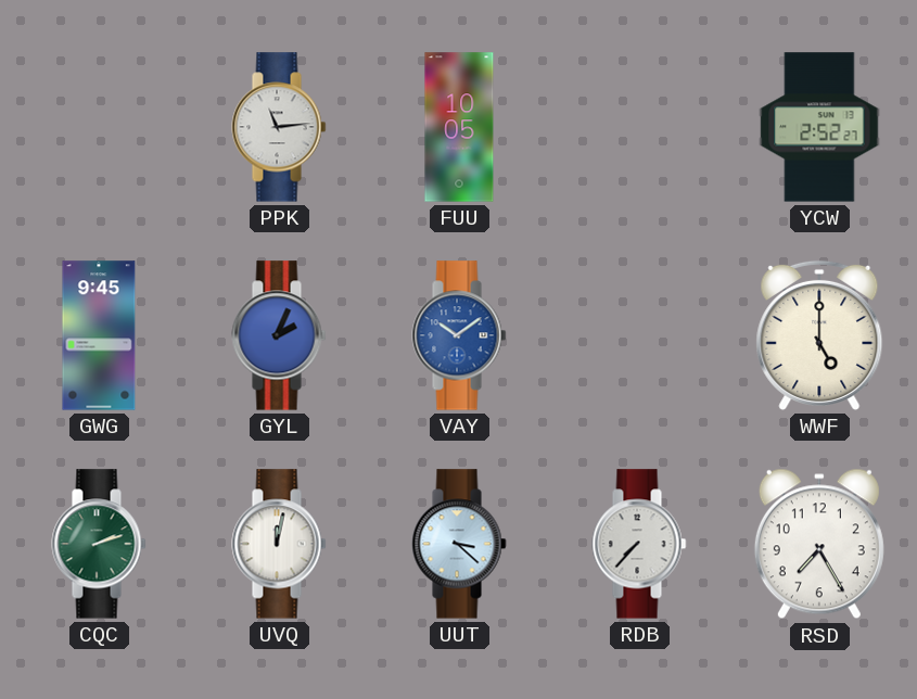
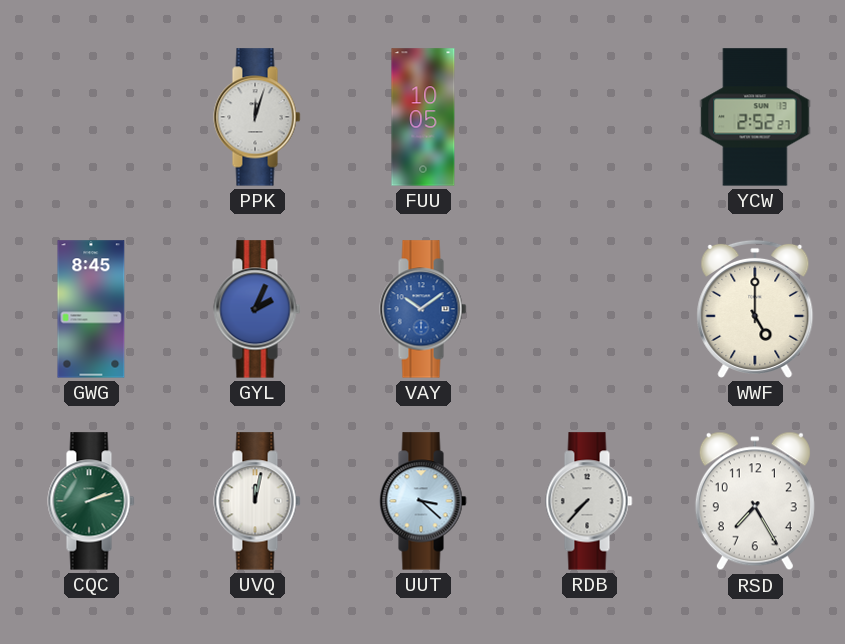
PPK: 11:14 -> 12:03 (257, 117)
GWG: 9:45 -> 8:45 (91, 309)
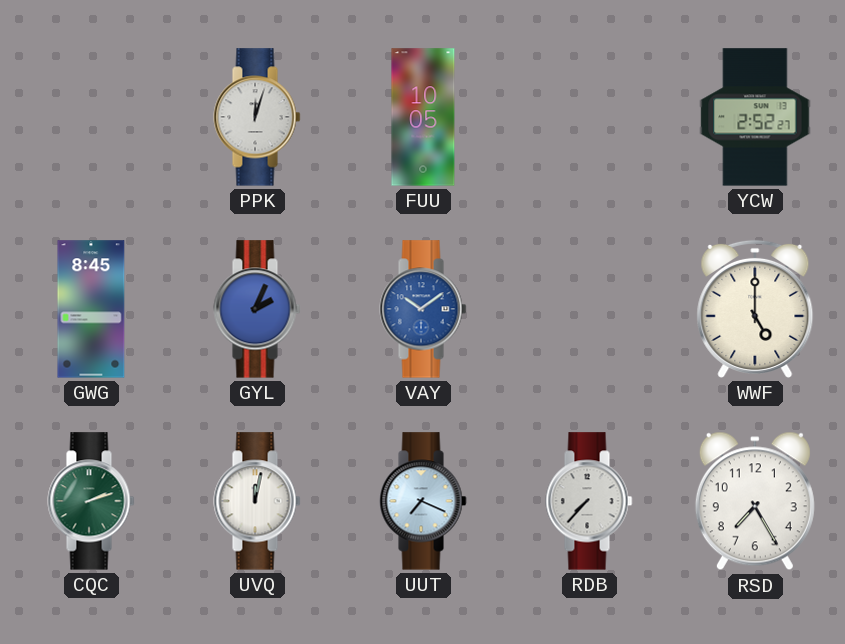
UUT: 3:22 -> 7:19 (423, 501)
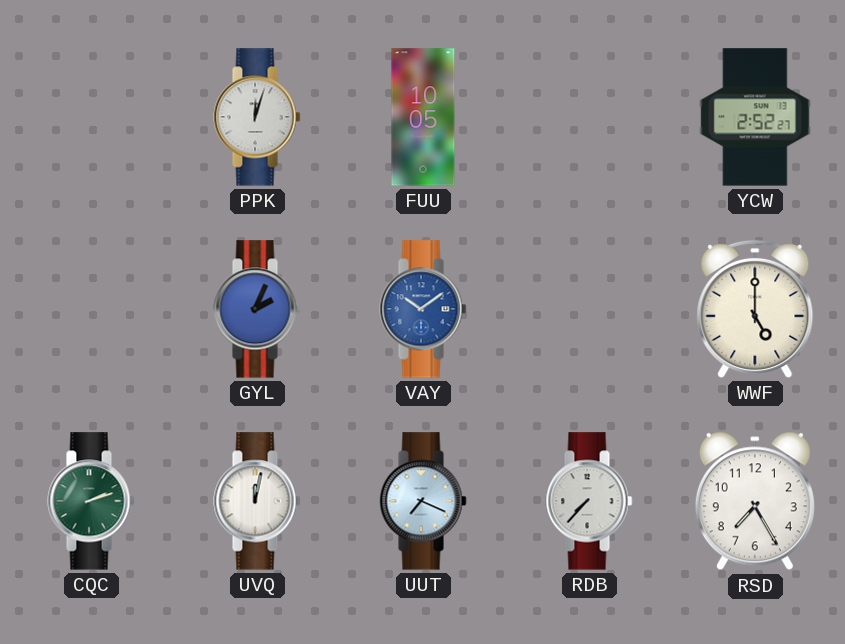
GWG: 8:45 -> none (91, 309)
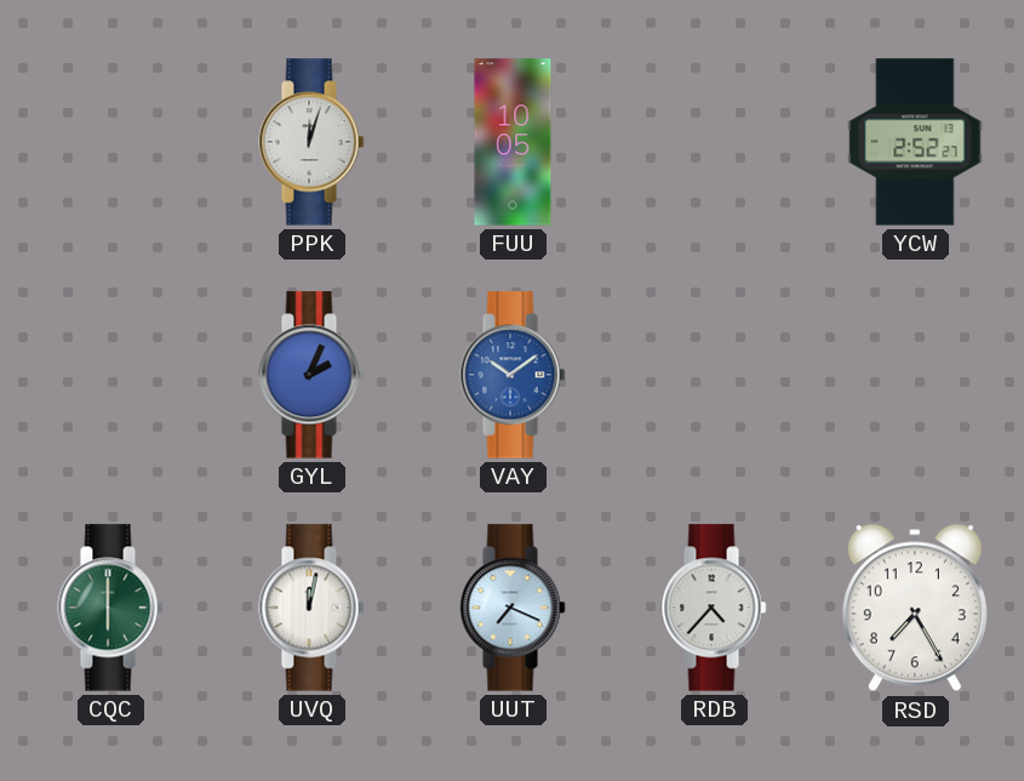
WWF: 5:00 -> none (755, 309)
CQC: 2:12 -> 6:00 (110, 608)
RDB: 7:37 -> 4:37 (714, 608)
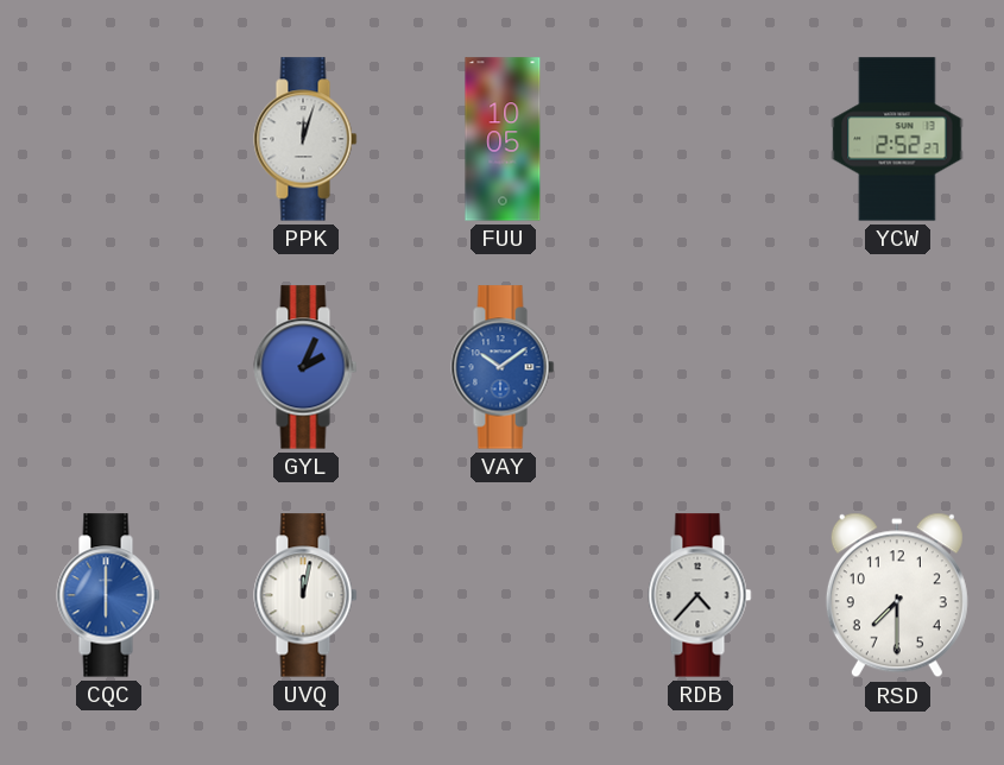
CQC dial: green -> blue (108, 595)
UUT: 7:19 -> none (513, 608)
RSD: 7:25 -> 7:30 (897, 595)
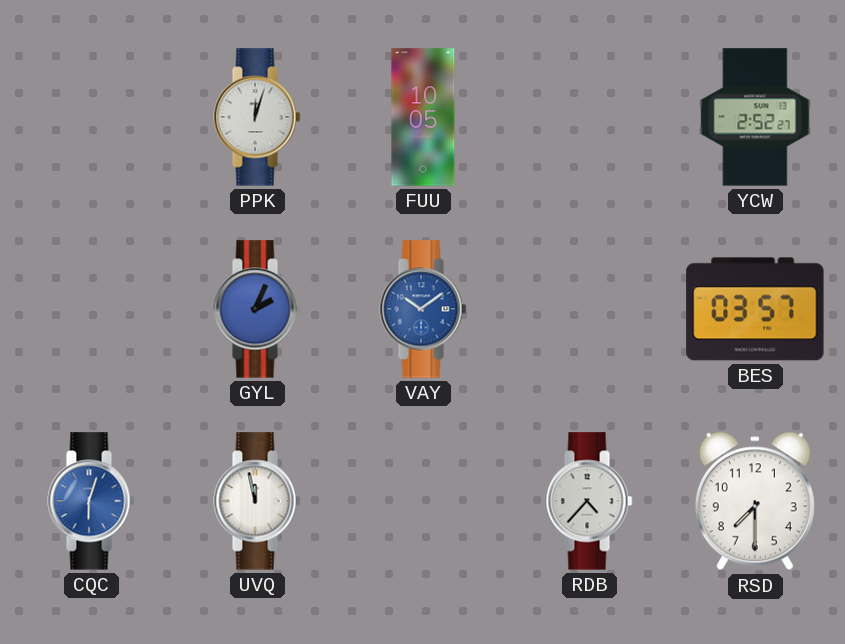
BES: none -> 03:57 (755, 309)
CQC: 6:00 -> 6:03 (91, 501)
UVQ: 12:02 -> 11:58 (257, 501)
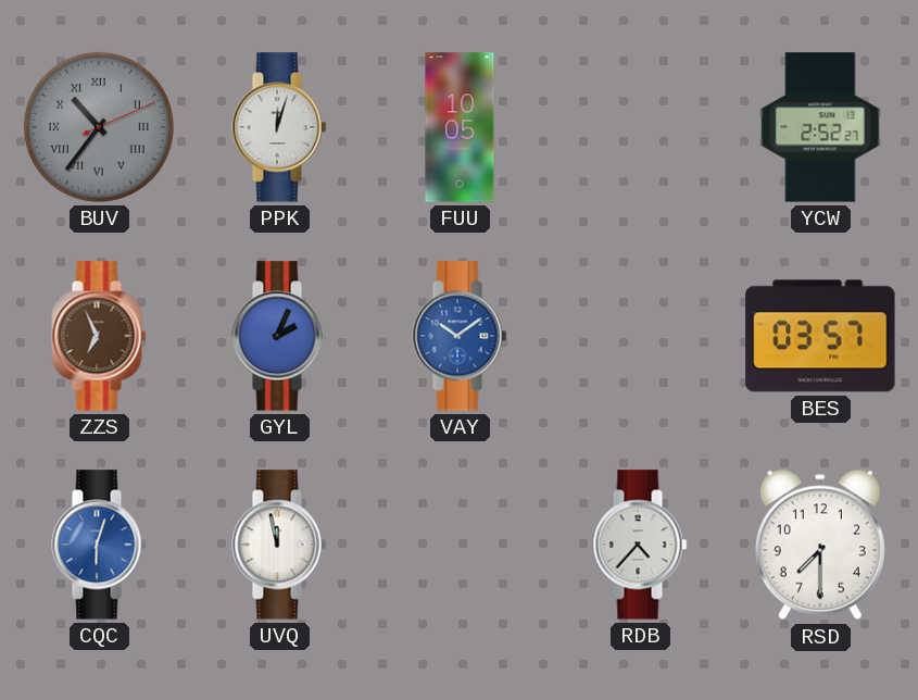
BUV: none -> 10:36 (99, 127)
ZZS: none -> 6:56 (99, 336)
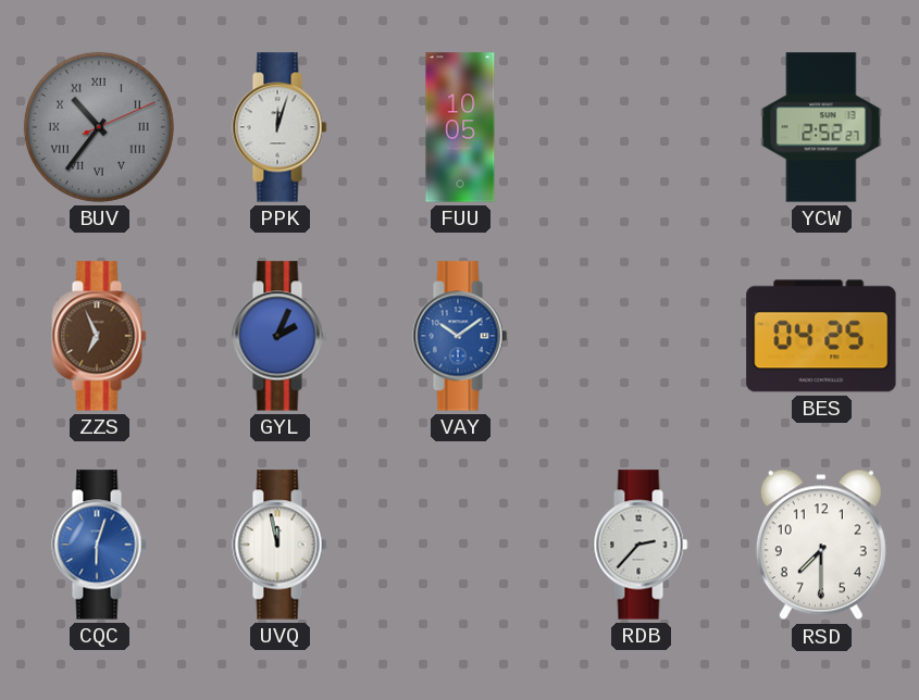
BES: 03:57 -> 04:25 (821, 336)
RDB: 4:37 -> 2:37 (641, 545)
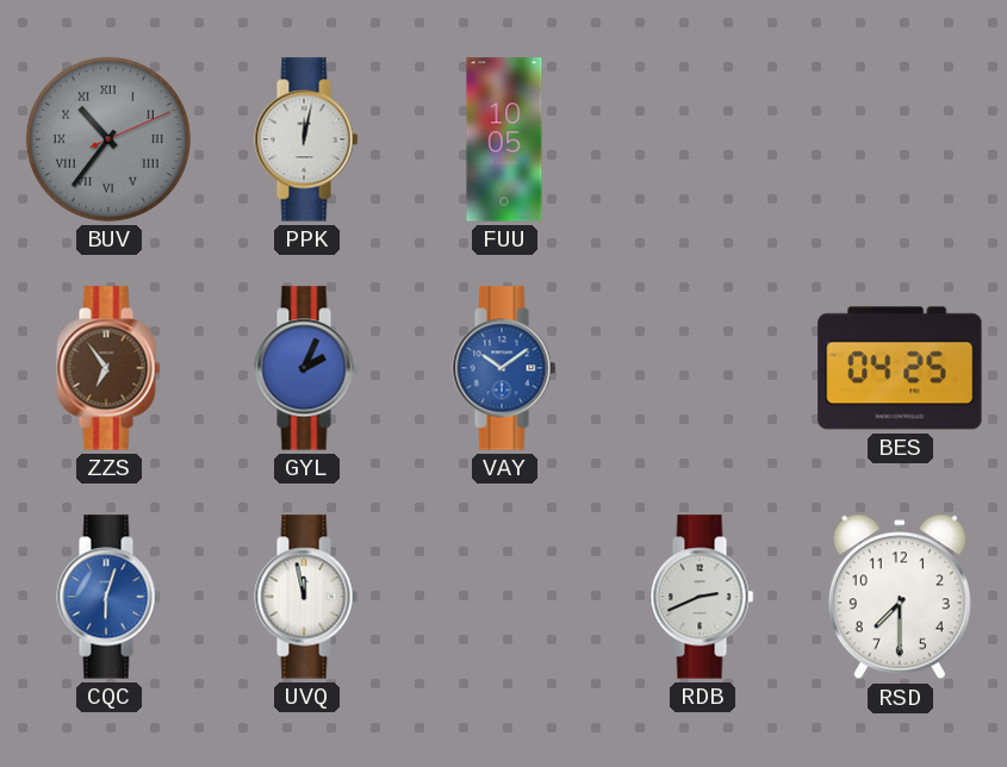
PPK: 12:03 -> 12:02 (306, 139)
YCW: 2:52 -> none (821, 127)
ZZS: 6:56 -> 6:54 (108, 368)
RDB: 2:37 -> 2:41 (702, 597)
